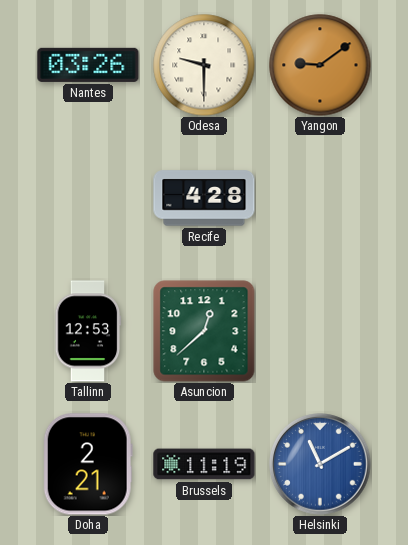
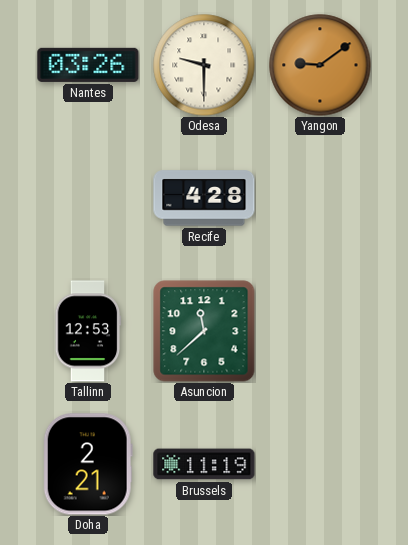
Asuncion: 12:38 -> 11:38 (204, 331)
Helsinki: 11:10 -> none (320, 464)
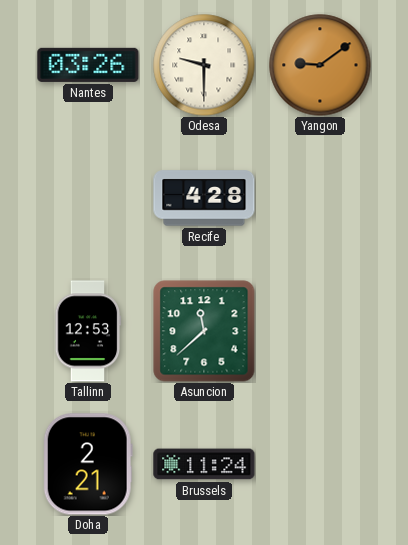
Brussels: 11:19 -> 11:24 (204, 464)
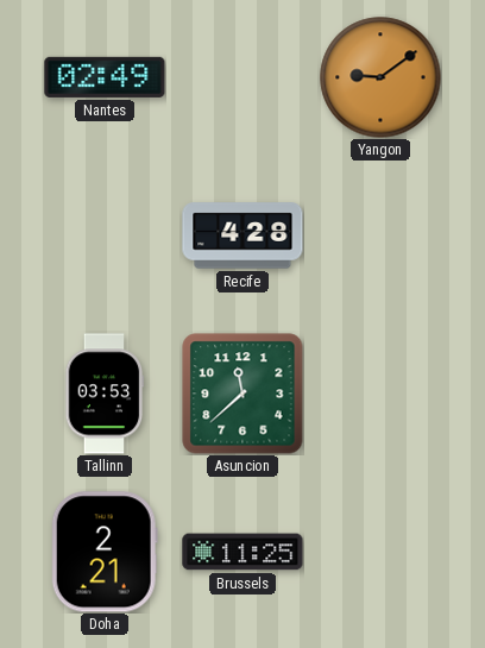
Nantes: 03:26 -> 02:49 (105, 77)
Odesa: 9:30 -> none (204, 65)
Tallinn: 12:53 -> 03:53 (105, 394)
Brussels: 11:24 -> 11:25 (242, 552)
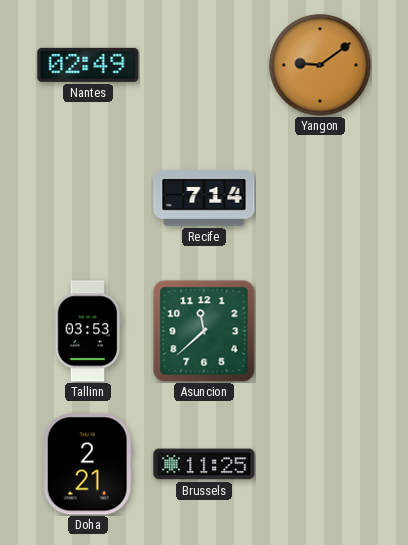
Recife: 4:28 -> 7:14 (204, 198)
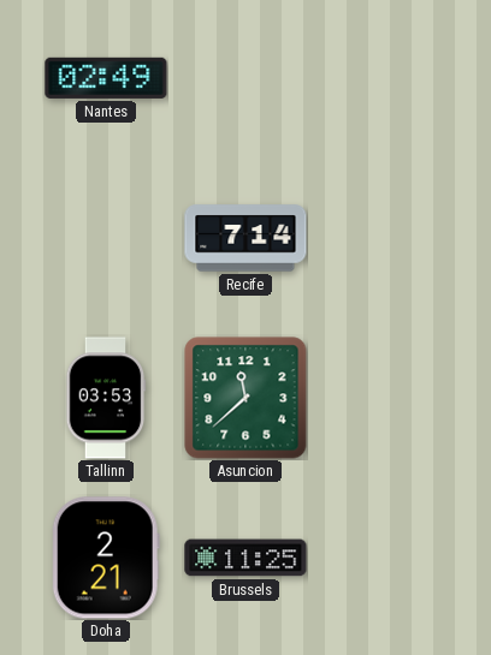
Yangon: 9:09 -> none (320, 65)
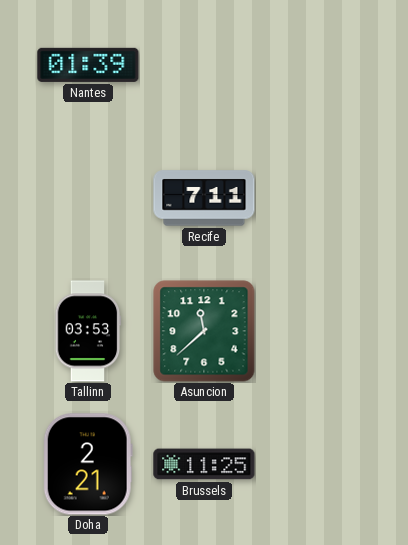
Nantes: 02:49 -> 01:39 (88, 65)
Recife: 7:14 -> 7:11 (204, 198)
